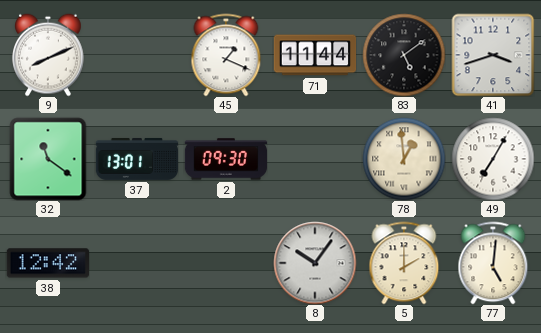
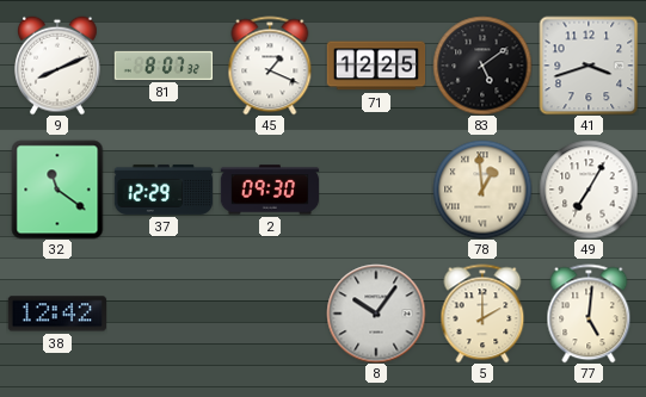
81: none -> 8:07 (164, 66)
71: 11:44 -> 12:25 (376, 66)
37: 13:01 -> 12:29 (164, 190)
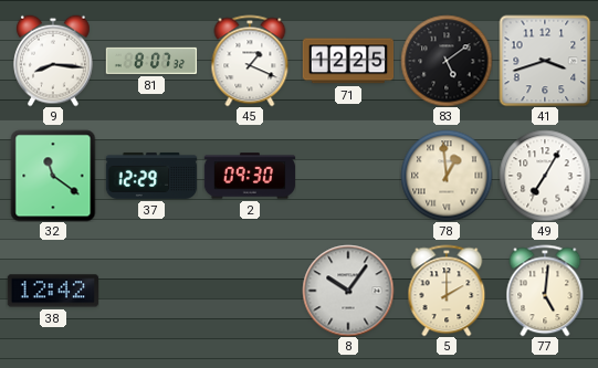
9: 8:11 -> 8:16 (54, 61)
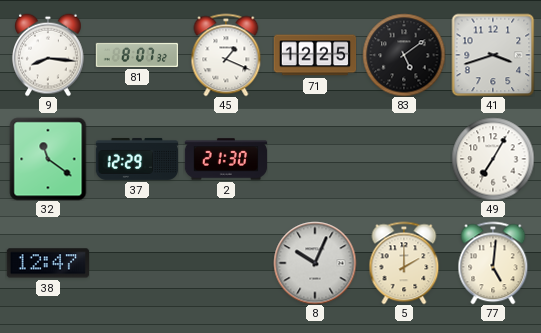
2: 09:30 -> 21:30 (226, 159)
78: 12:59 -> none (447, 176)
38: 12:42 -> 12:47 (47, 263)
8: 10:06 -> 10:04 (315, 263)
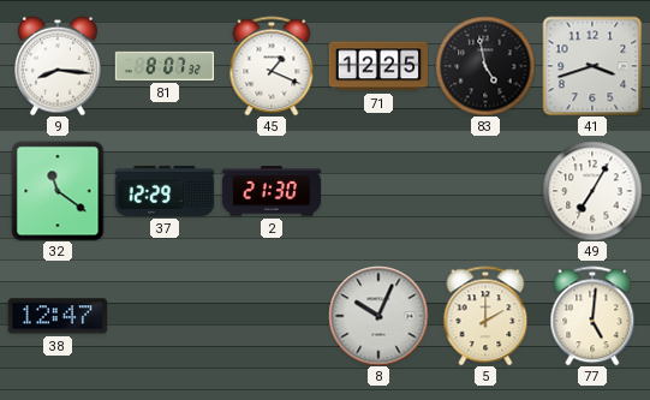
83: 5:09 -> 4:58 (485, 66)
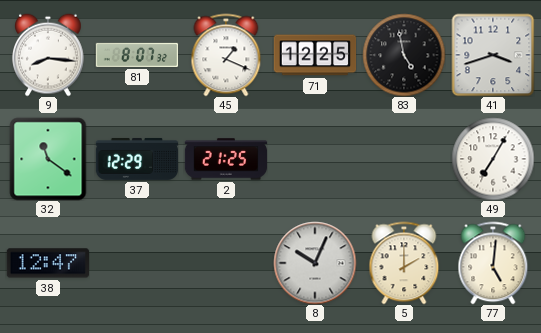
2: 21:30 -> 21:25 (226, 159)
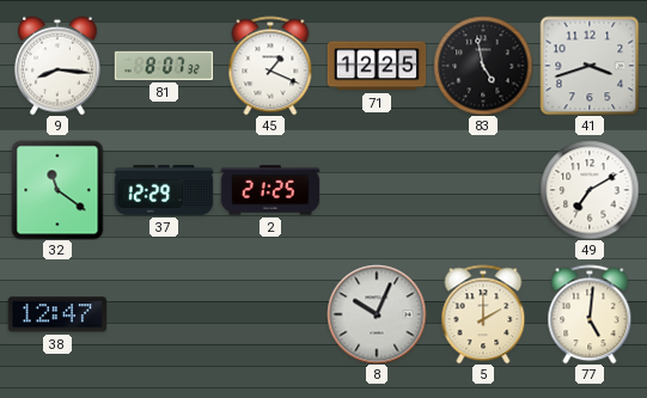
49: 7:05 -> 7:10 (590, 190)
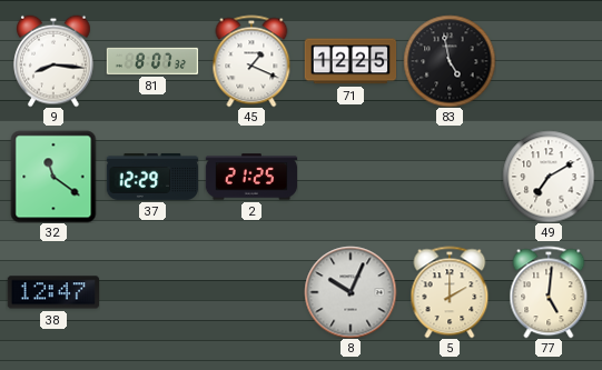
41: 3:42 -> none (590, 66)
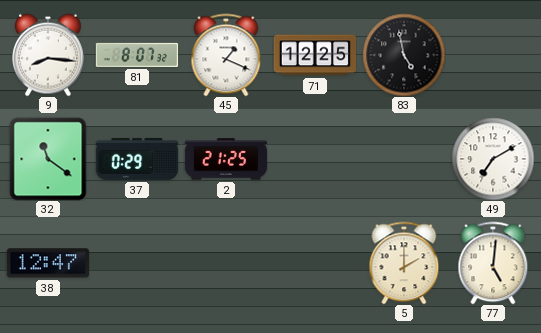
37: 12:29 -> 0:29 (137, 159)
8: 10:04 -> none (351, 292)
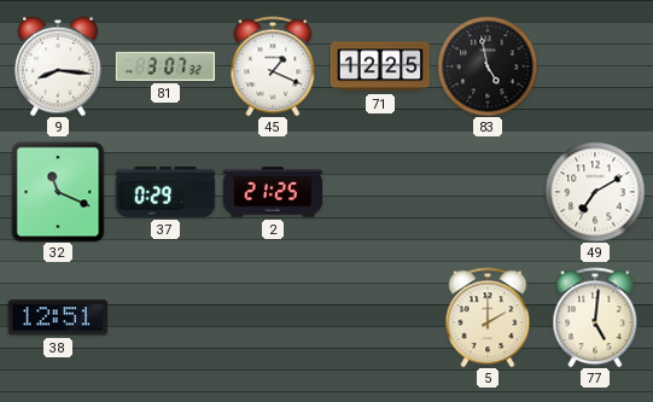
81: 8:07 -> 3:07 (165, 66)
32: 11:21 -> 11:19 (58, 192)
38: 12:47 -> 12:51 (57, 317)
